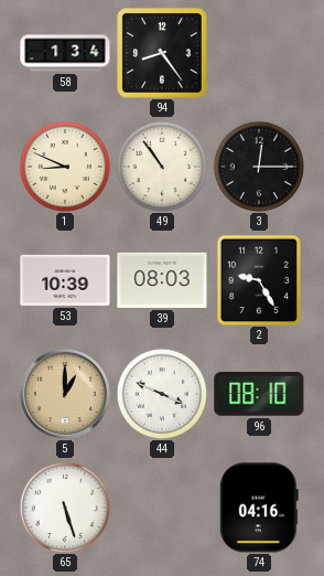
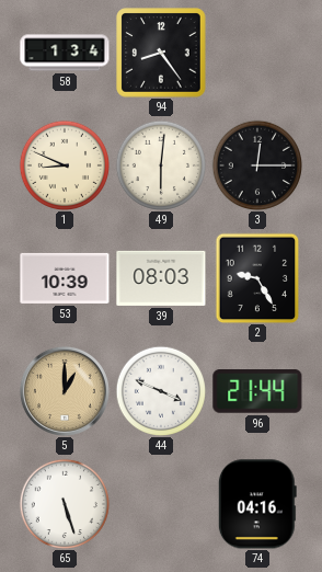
49: 10:54 -> 6:01 (160, 164)
96: 08:10 -> 21:44 (257, 392)
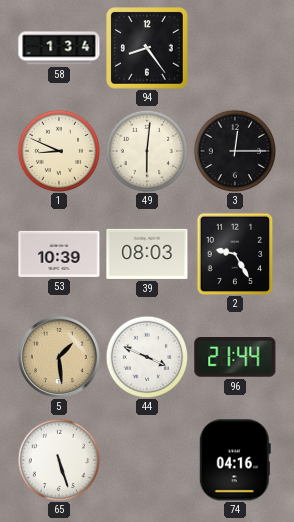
5: 1:00 -> 1:29 (59, 357)
